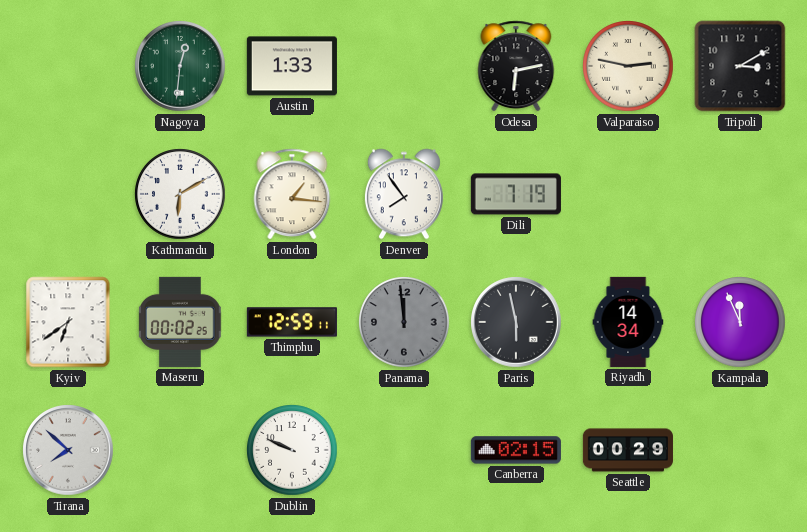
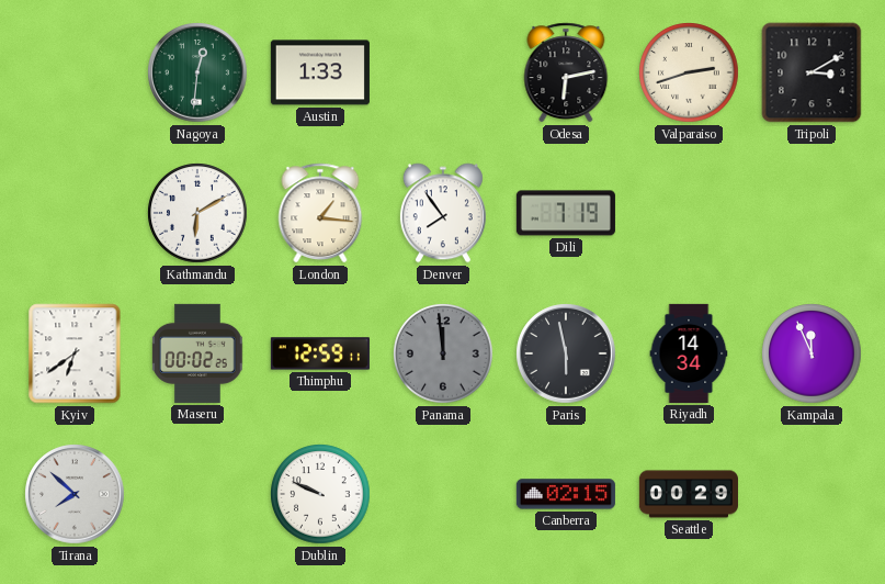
Valparaiso: 2:47 -> 2:42 (689, 72)
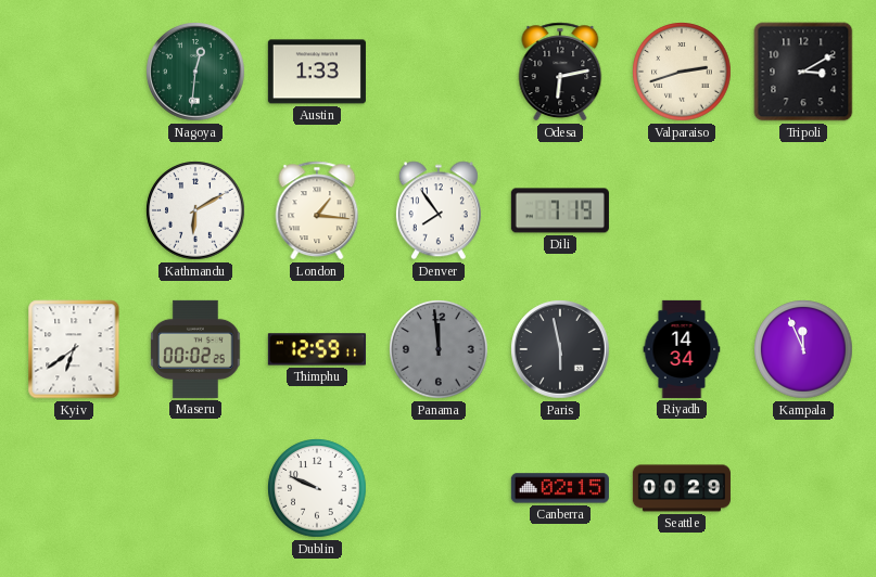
Tirana: 7:52 -> none (75, 494)
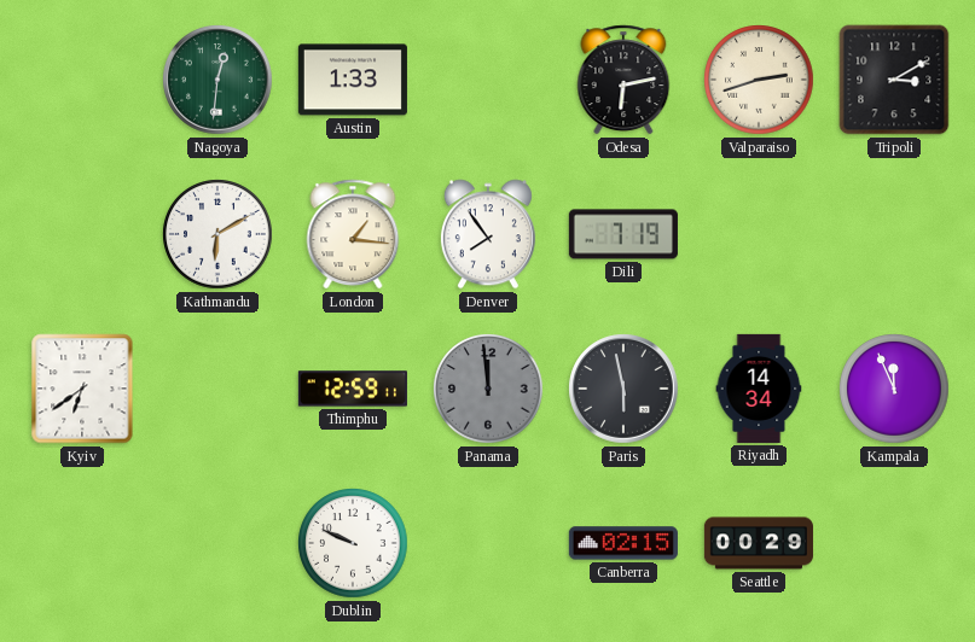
Maseru: 00:02 -> none (195, 349)
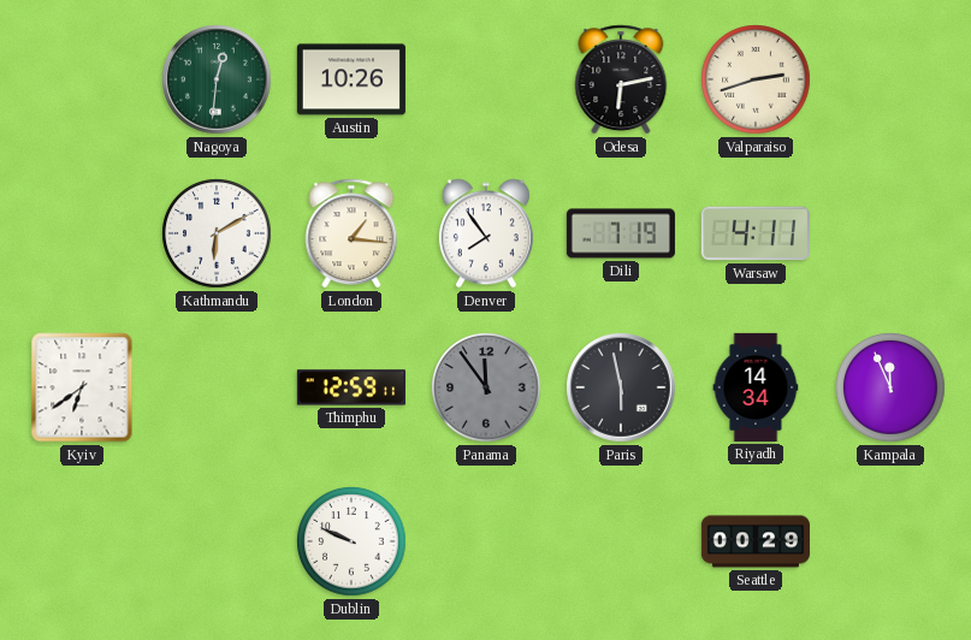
Austin: 1:33 -> 10:26 (351, 79)
Tripoli: 3:10 -> none (894, 80)
Warsaw: none -> 4:11 (756, 233)
Panama: 11:59 -> 11:54 (486, 387)
Canberra: 02:15 -> none (623, 543)
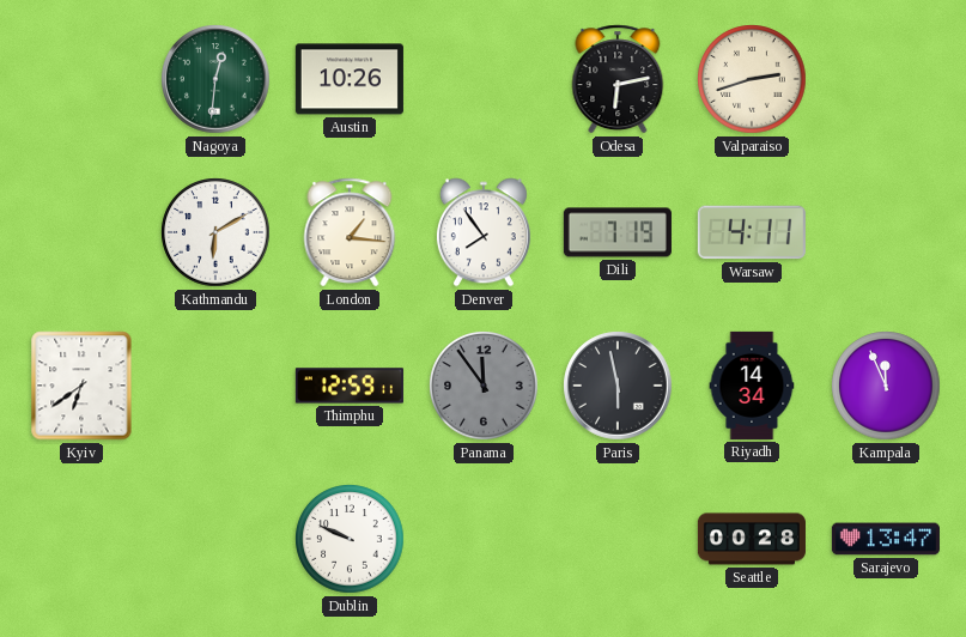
Seattle: 00:29 -> 00:28 (752, 539)
Sarajevo: none -> 13:47 (886, 539)
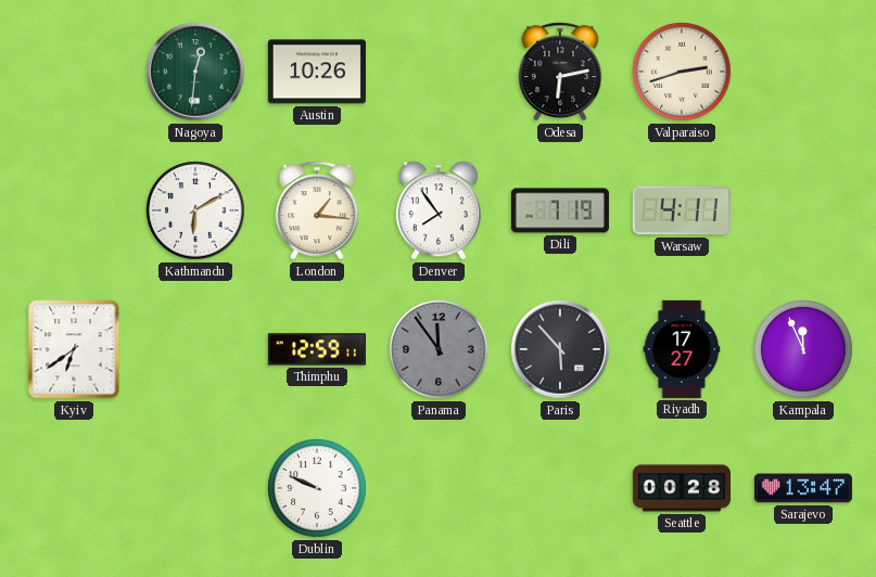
Paris: 5:58 -> 5:53 (560, 349)
Riyadh: 14:34 -> 17:27 (682, 349)
